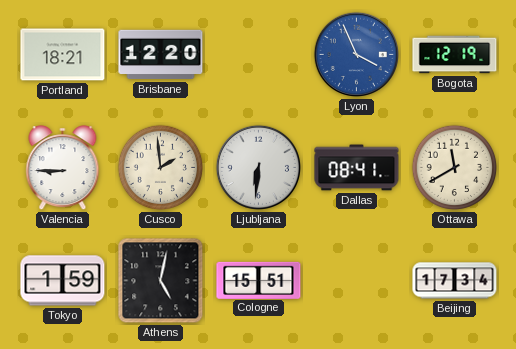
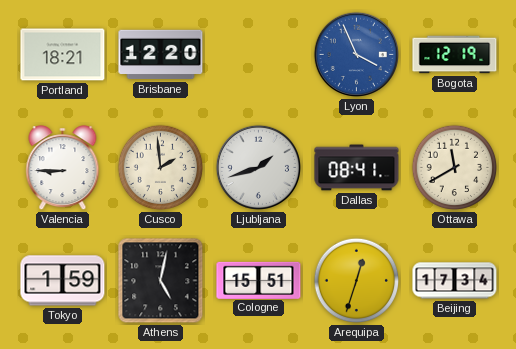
Ljubljana: 6:31 -> 1:42 (258, 167)
Arequipa: none -> 12:33 (357, 281)
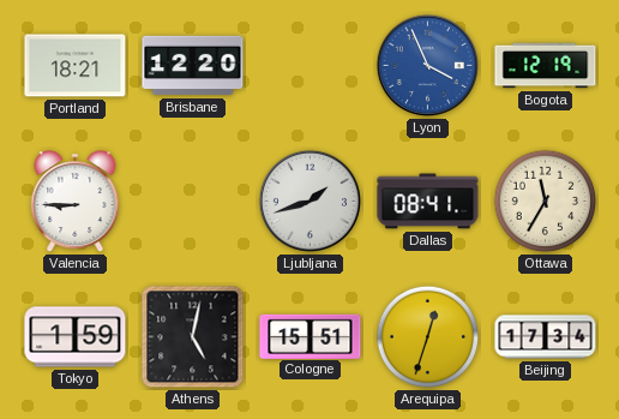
Cusco: 1:59 -> none (161, 168)
Ottawa: 11:40 -> 11:35 (546, 202)
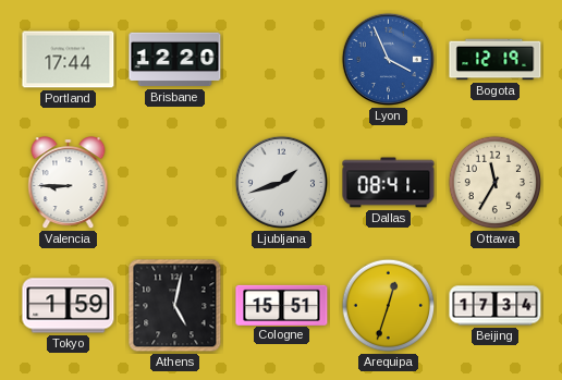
Portland: 18:21 -> 17:44 (69, 60)
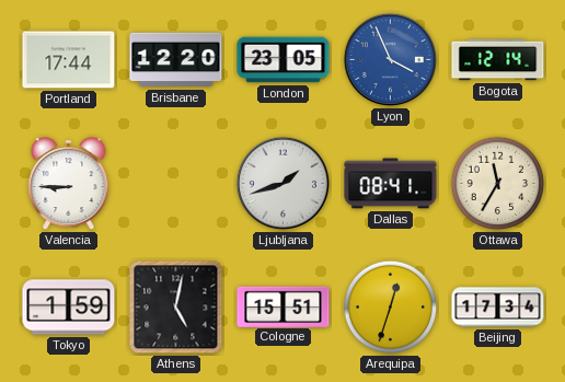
London: none -> 23:05 (284, 60)
Bogota: 12:19 -> 12:14 (498, 60)
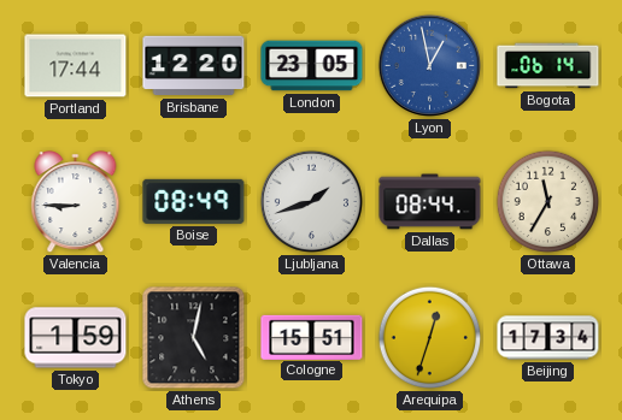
Lyon: 3:56 -> 12:58 (429, 65)
Bogota: 12:14 -> 06:14 (548, 66)
Boise: none -> 08:49 (194, 201)
Dallas: 08:41 -> 08:44 (430, 202)
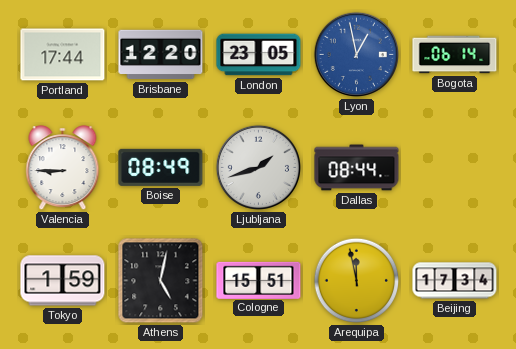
Ottawa: 11:35 -> none (548, 202)
Arequipa: 12:33 -> 11:58 (357, 281)
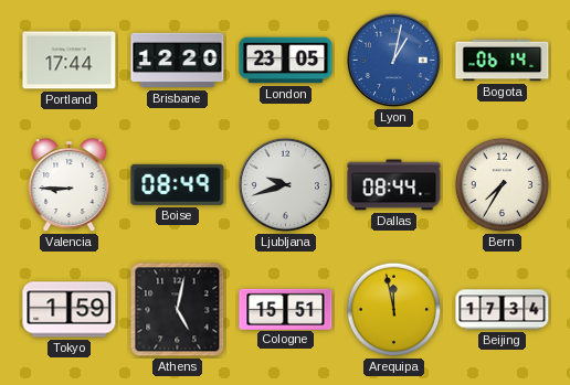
Lyon: 12:58 -> 1:02 (393, 60)
Ljubljana: 1:42 -> 9:42 (285, 184)
Bern: none -> 7:35 (503, 185)
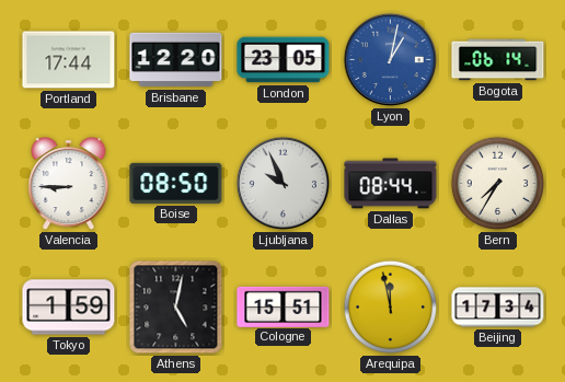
Boise: 08:49 -> 08:50 (176, 183)
Ljubljana: 9:42 -> 9:56 (282, 183)
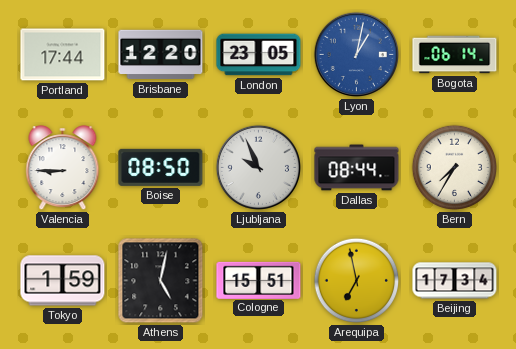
Arequipa: 11:58 -> 6:58 (357, 281)
